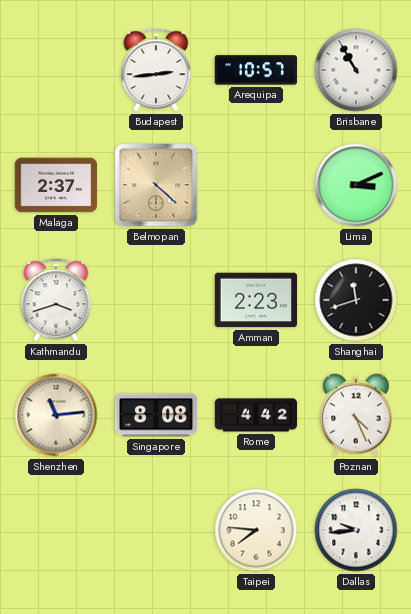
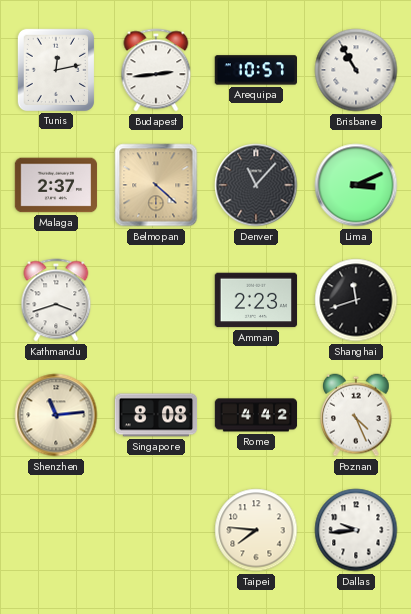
Tunis: none -> 12:13 (55, 69)
Denver: none -> 11:07 (256, 185)
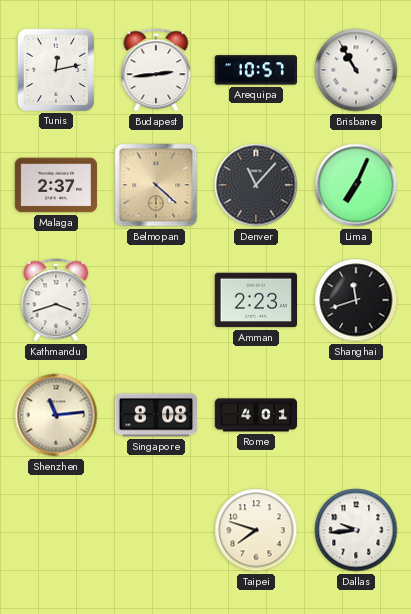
Lima: 3:11 -> 7:04 (356, 185)
Rome: 4:42 -> 4:01 (256, 415)
Poznan: 4:26 -> none (357, 415)
Taipei: 7:46 -> 7:48 (256, 530)
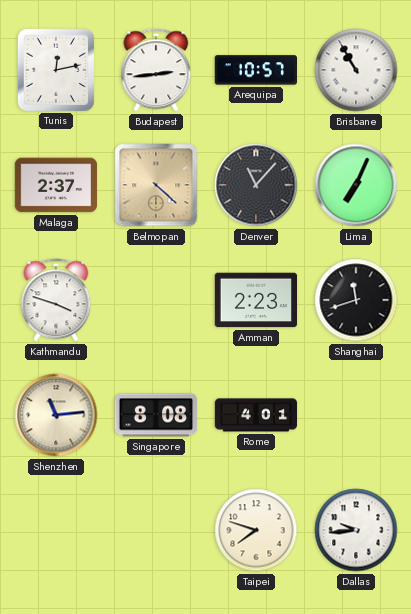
Kathmandu: 3:42 -> 3:48 (56, 300)
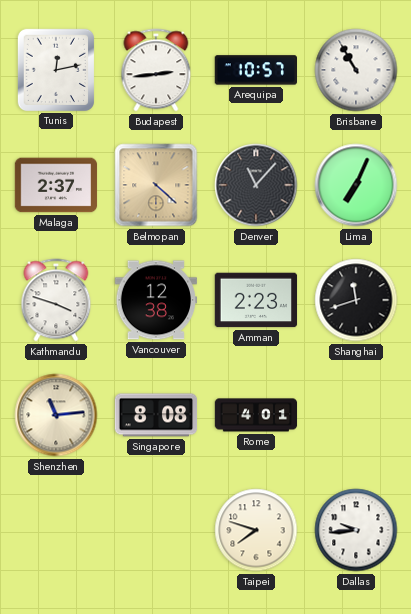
Vancouver: none -> 12:38 (155, 300)
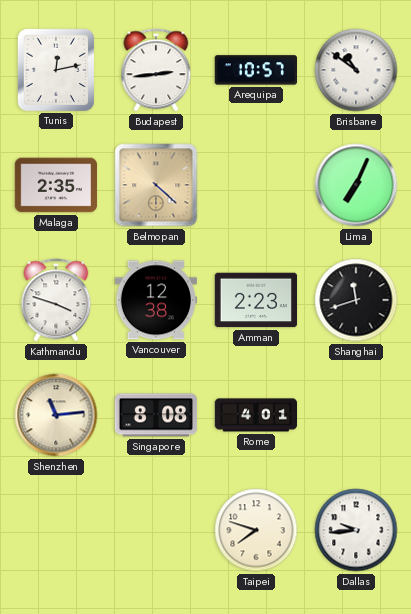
Brisbane: 10:55 -> 10:51 (356, 70)
Malaga: 2:37 -> 2:35 (56, 185)
Denver: 11:07 -> none (256, 185)
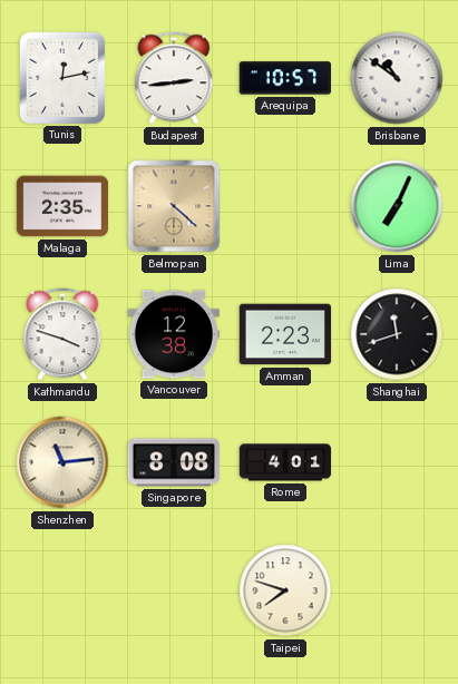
Dallas: 9:44 -> none (356, 530)
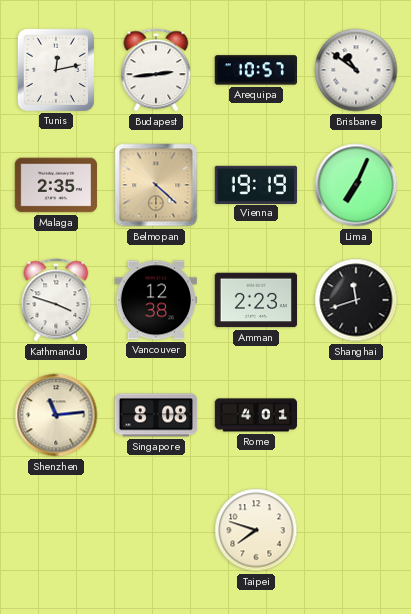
Vienna: none -> 19:19 (256, 184)
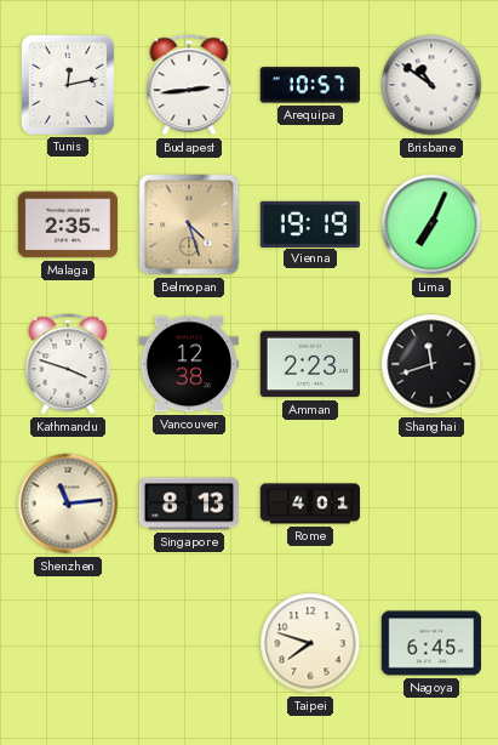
Belmopan: 4:22 -> 4:27 (189, 224)
Singapore: 8:08 -> 8:13 (189, 504)
Nagoya: none -> 6:45 (431, 643)
